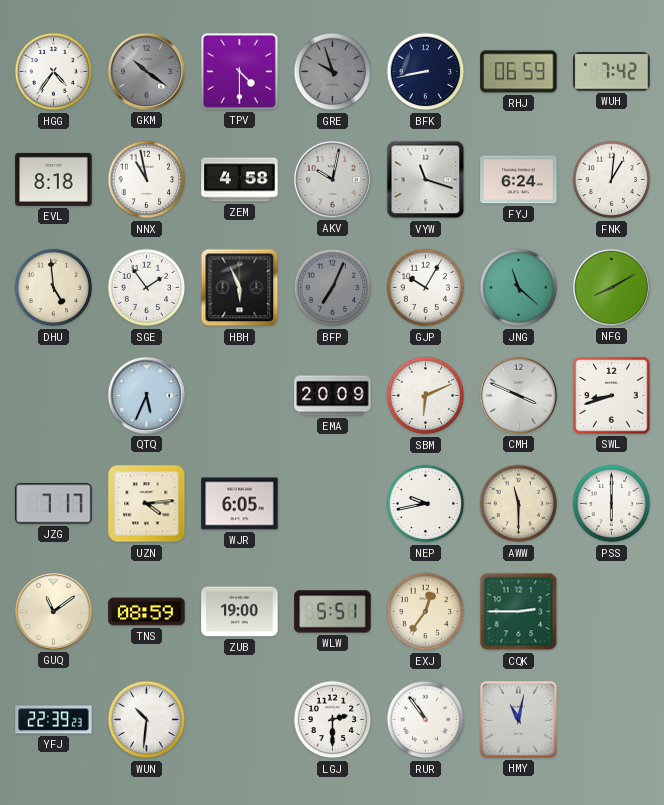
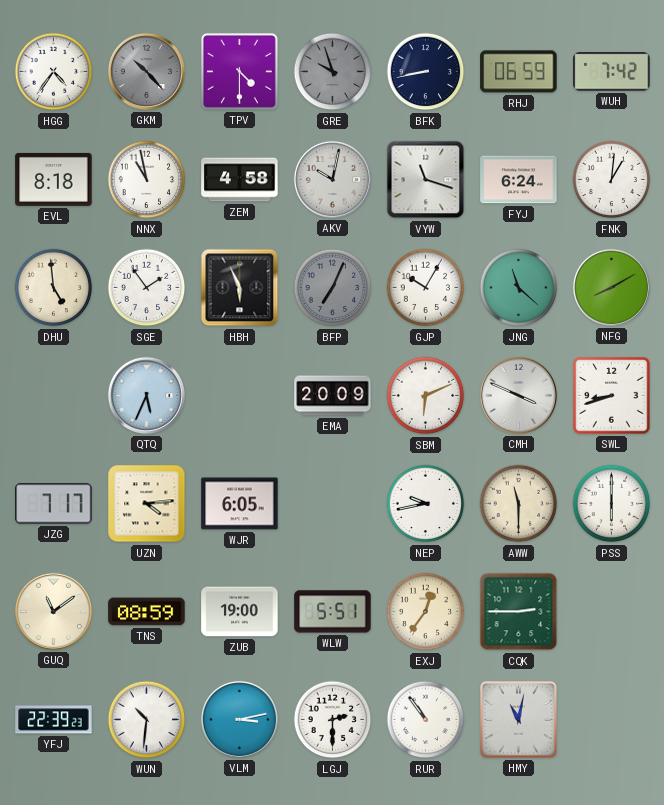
GKM: 10:21 -> 10:23 (146, 71)
VLM: none -> 3:13 (239, 719)
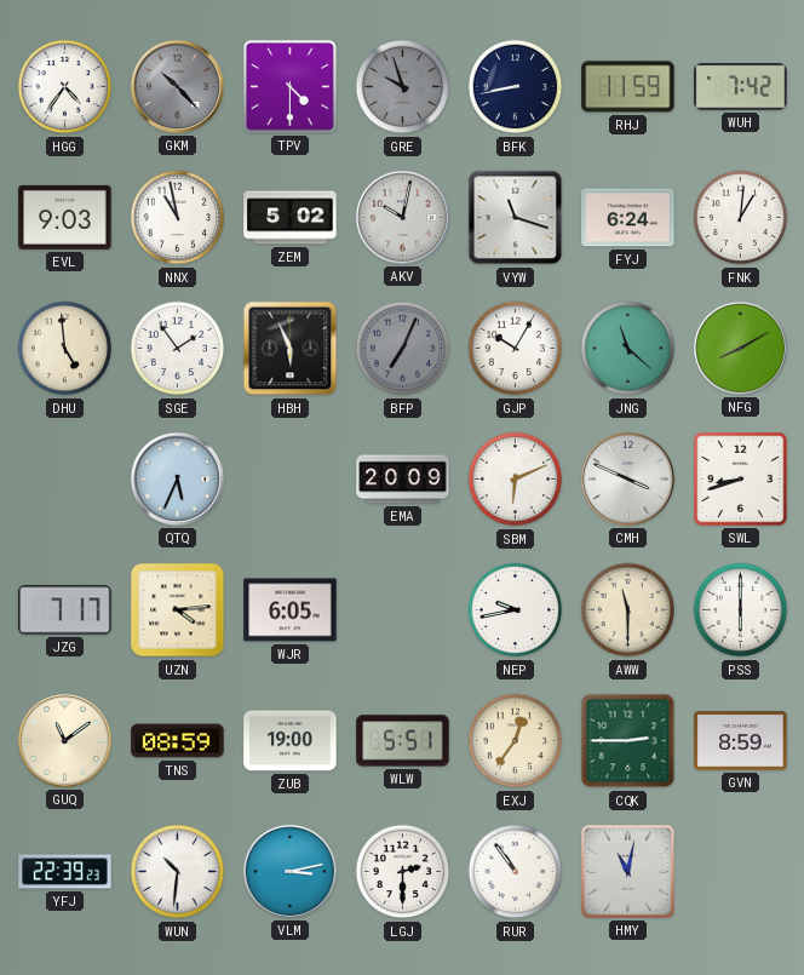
RHJ: 06:59 -> 11:59 (628, 87)
EVL: 8:18 -> 9:03 (65, 217)
ZEM: 4:58 -> 5:02 (291, 218)
GVN: none -> 8:59 (741, 741)
